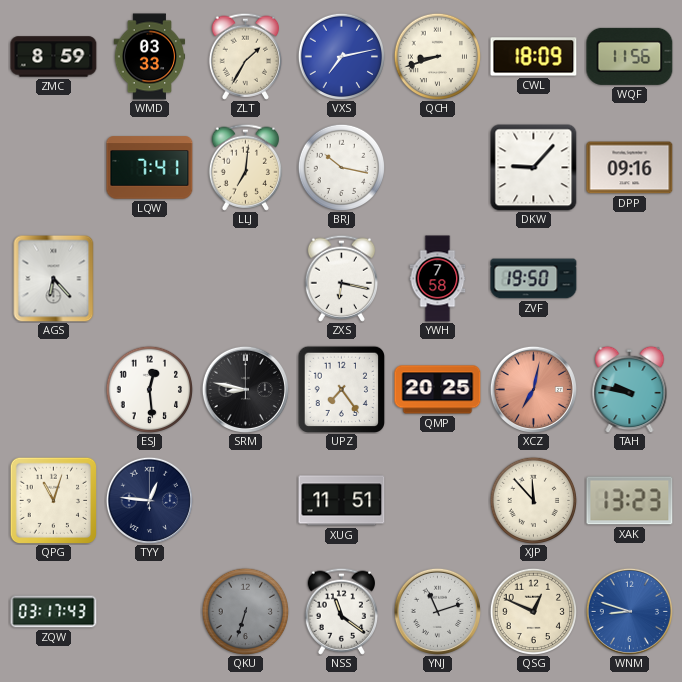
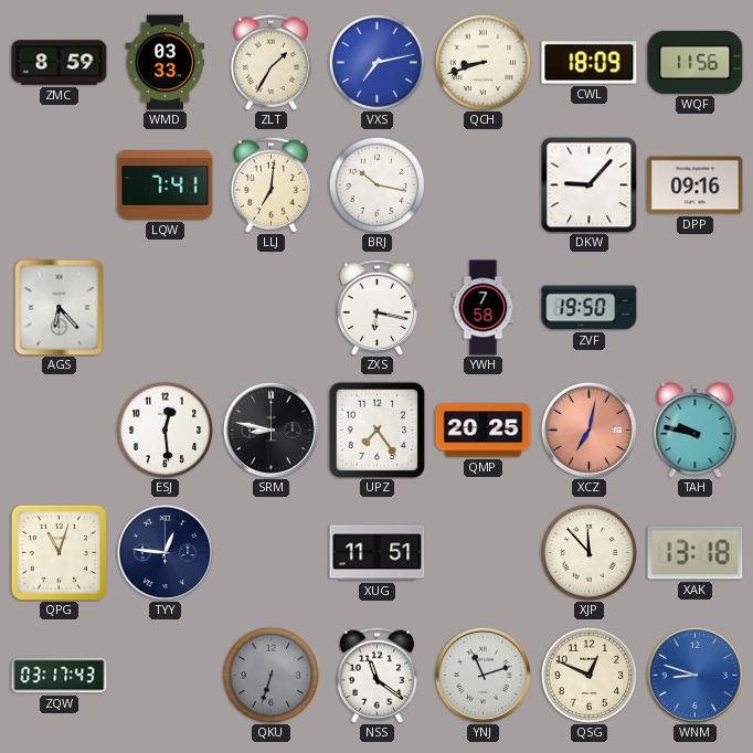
XAK: 13:23 -> 13:18 (696, 553)
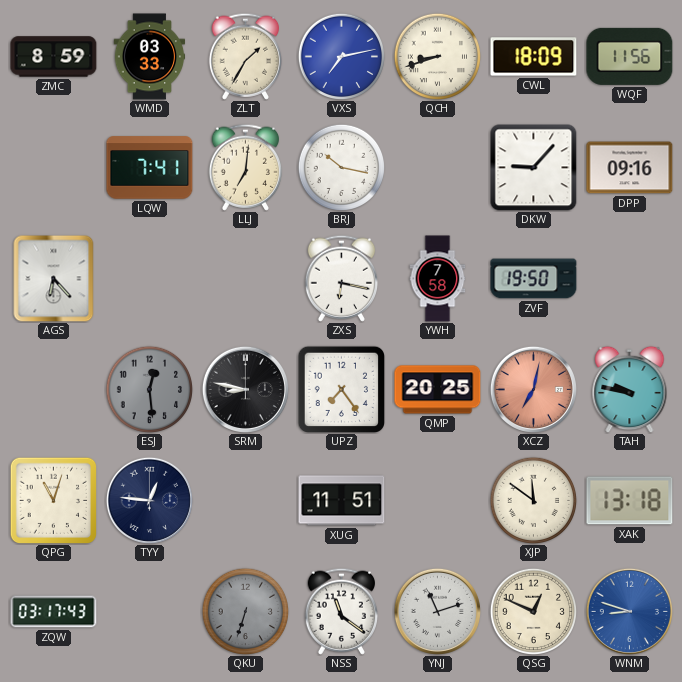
ESJ dial: white -> grey (149, 389)
XJP: 11:53 -> 11:51 (533, 500)
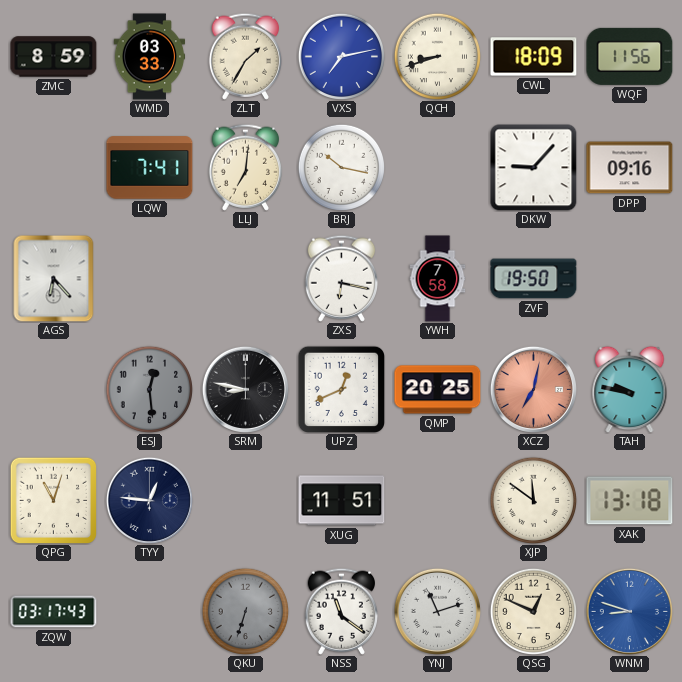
UPZ: 7:24 -> 12:41 (341, 389)
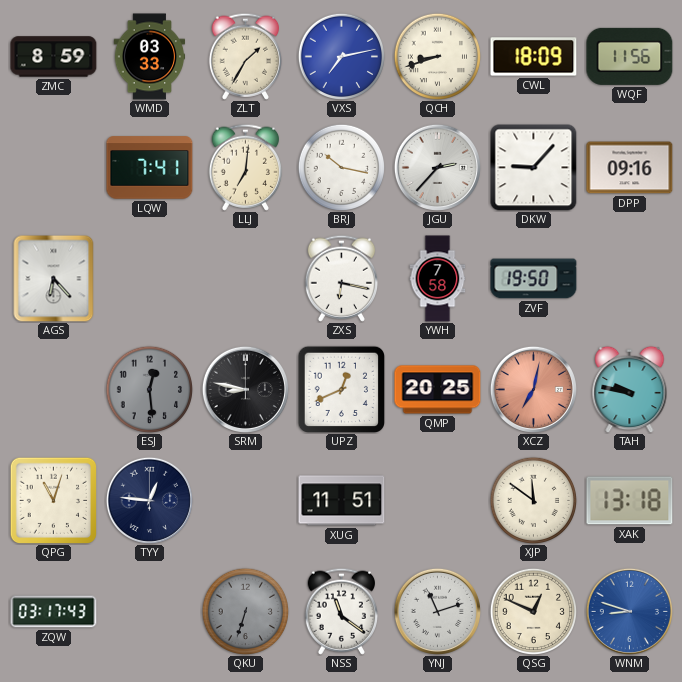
JGU: none -> 2:37 (437, 167)
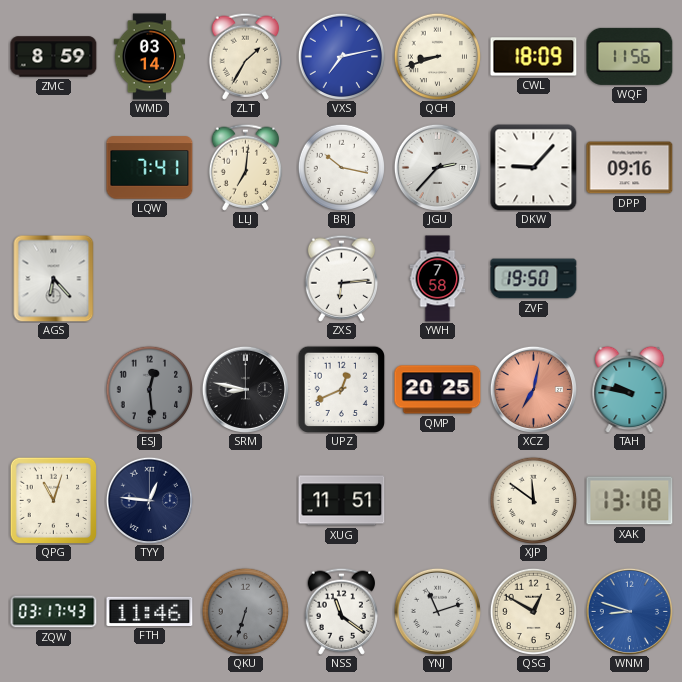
WMD: 03:33 -> 03:14 (150, 57)
ZXS: 6:17 -> 6:14 (342, 278)
FTH: none -> 11:46 (150, 611)
QSG: 12:49 -> 12:50 (533, 611)
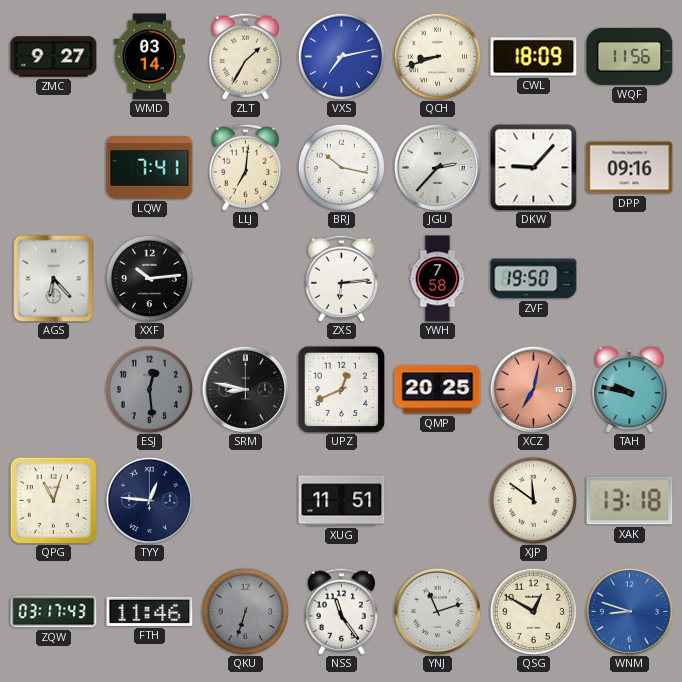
ZMC: 8:59 -> 9:27 (54, 57)
XXF: none -> 10:14 (149, 278)
NSS: 11:21 -> 11:24 (342, 611)
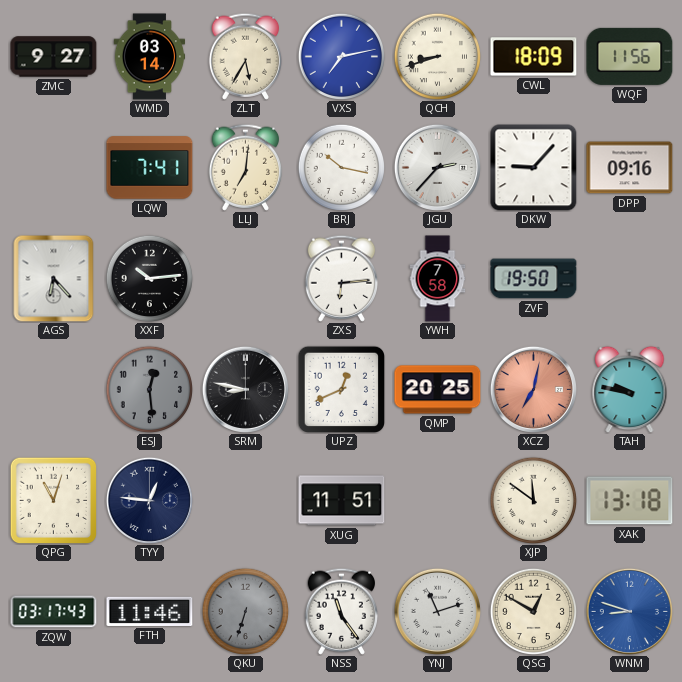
ZLT: 1:35 -> 5:35 (246, 56)
